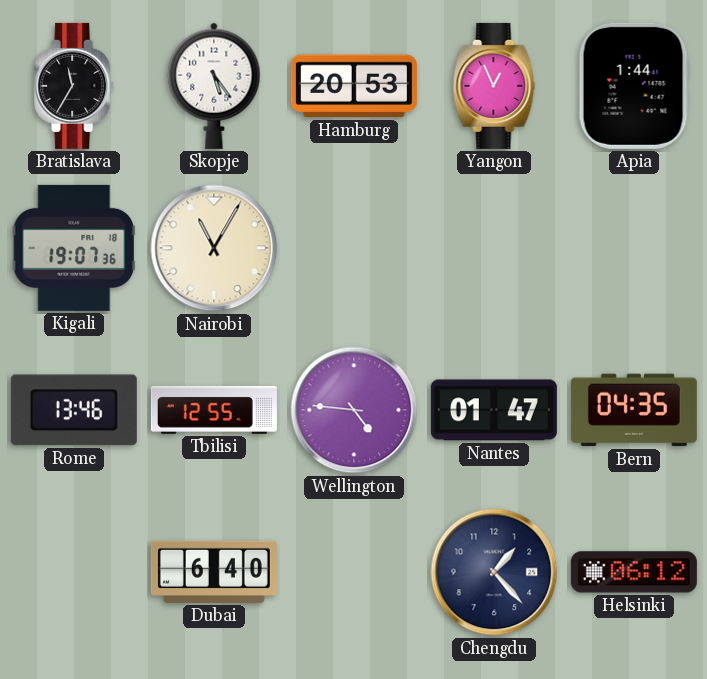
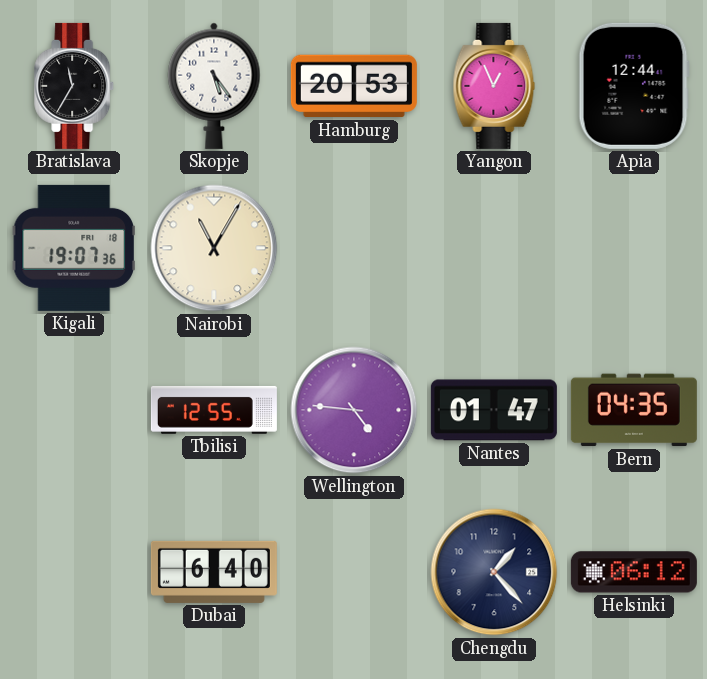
Apia: 1:44 -> 12:44 (634, 86)
Rome: 13:46 -> none (74, 410)
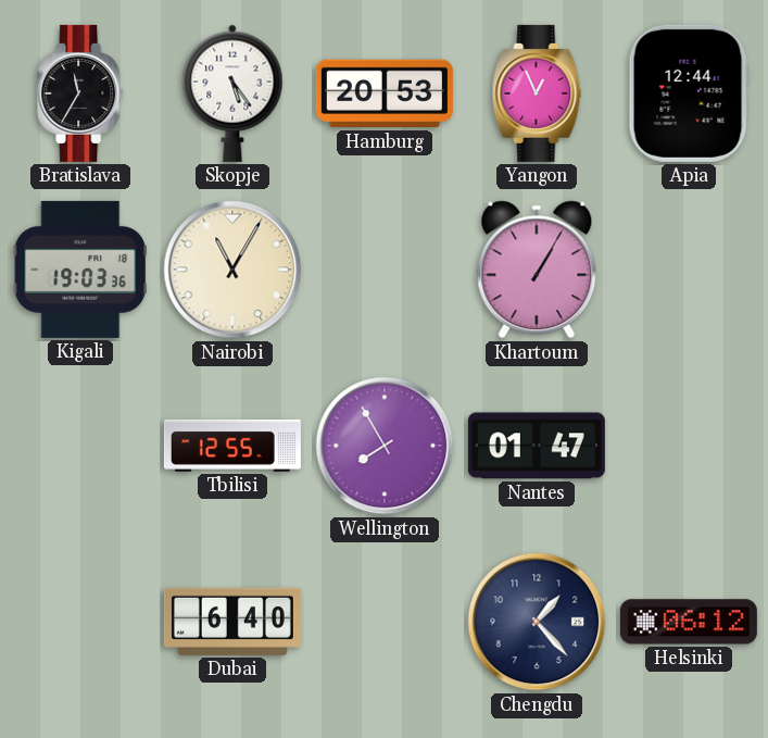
Kigali: 19:07 -> 19:03 (80, 270)
Khartoum: none -> 1:05 (537, 270)
Wellington: 4:46 -> 7:55 (385, 446)
Bern: 04:35 -> none (634, 410)
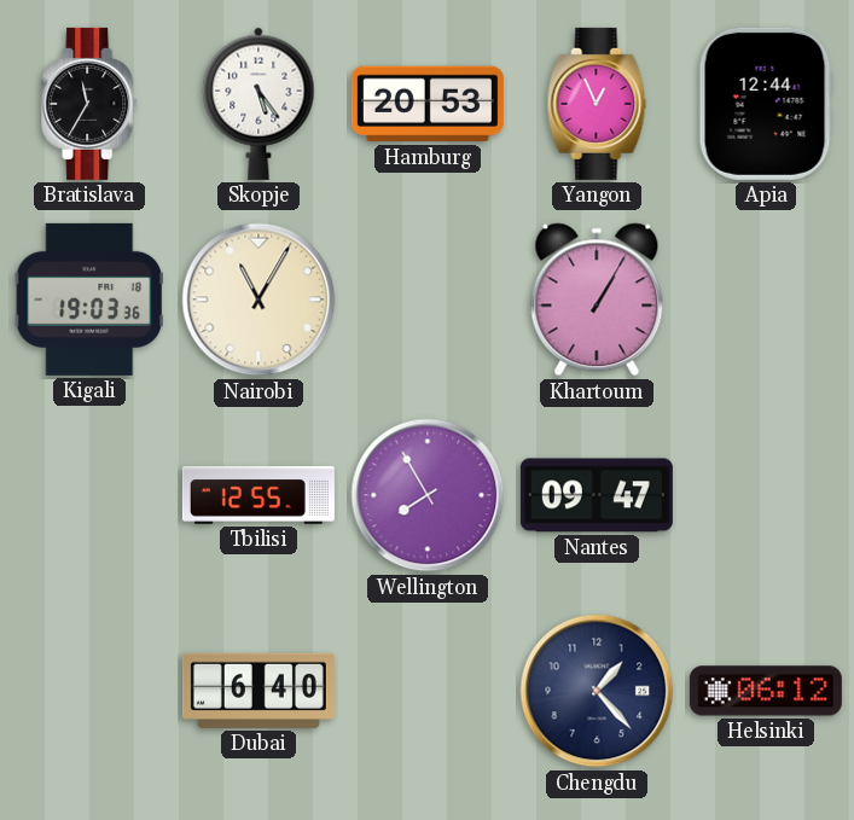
Nantes: 01:47 -> 09:47 (597, 495)
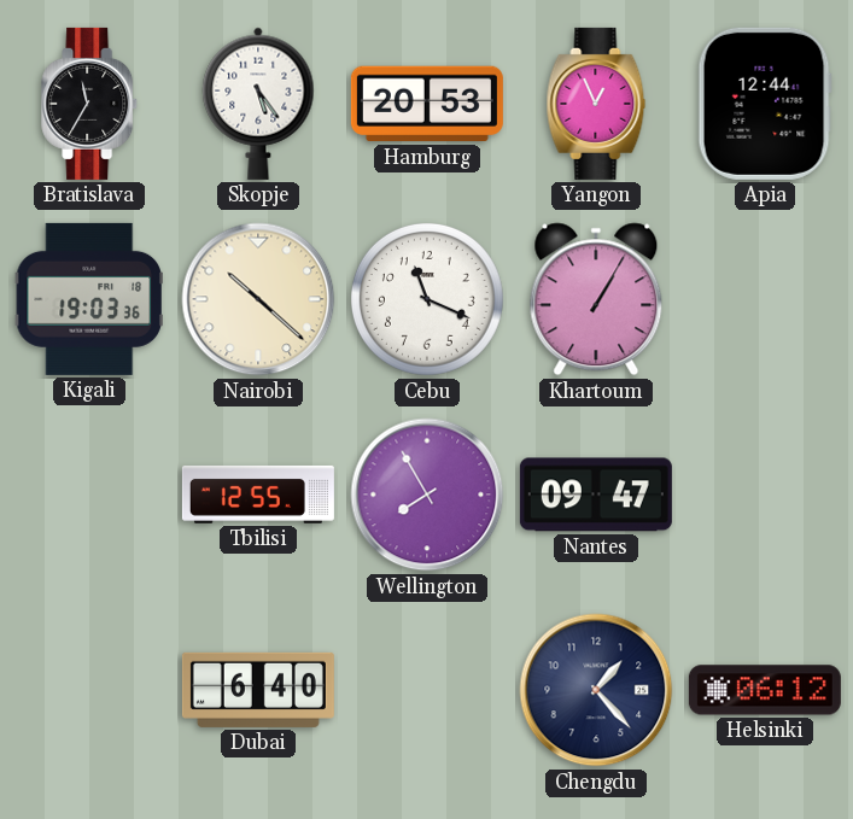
Nairobi: 11:05 -> 10:22 (258, 299)
Cebu: none -> 11:19 (427, 299)
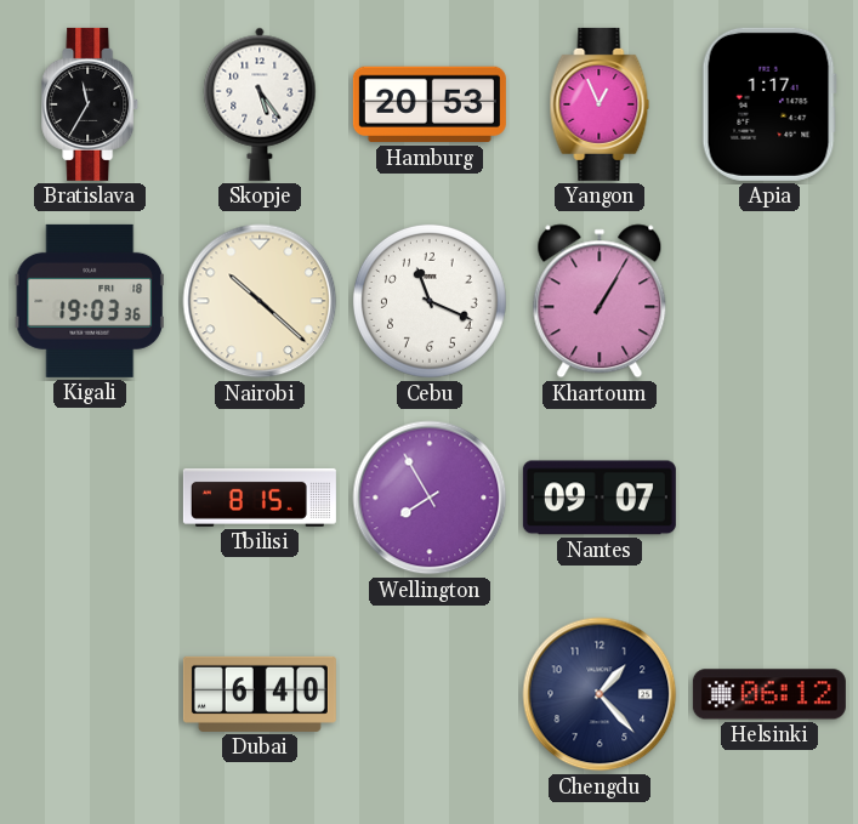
Apia: 12:44 -> 1:17 (769, 104)
Tbilisi: 12:55 -> 8:15 (260, 498)
Nantes: 09:47 -> 09:07 (600, 498)
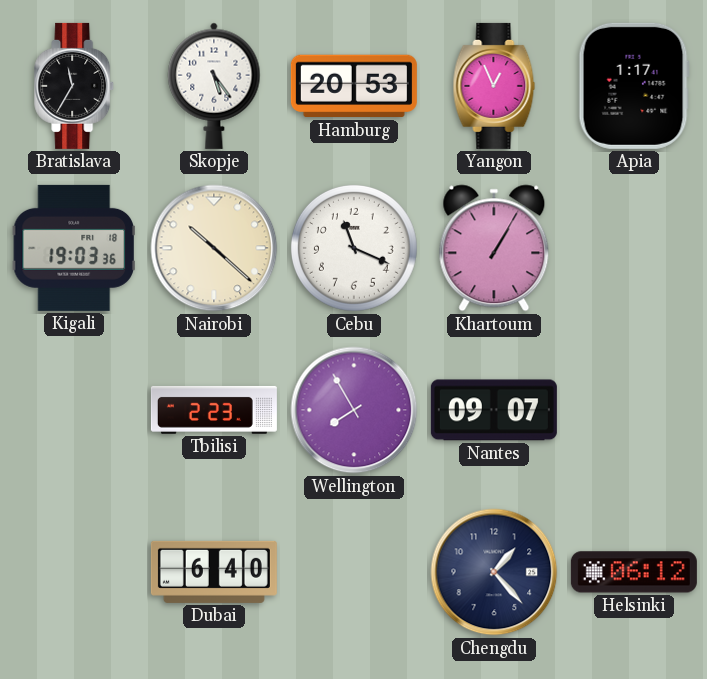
Tbilisi: 8:15 -> 2:23 (214, 410)
